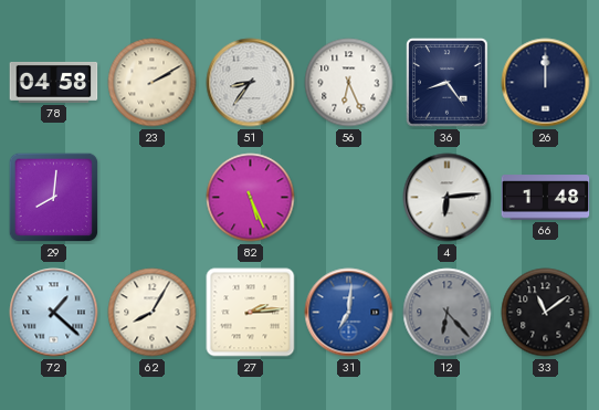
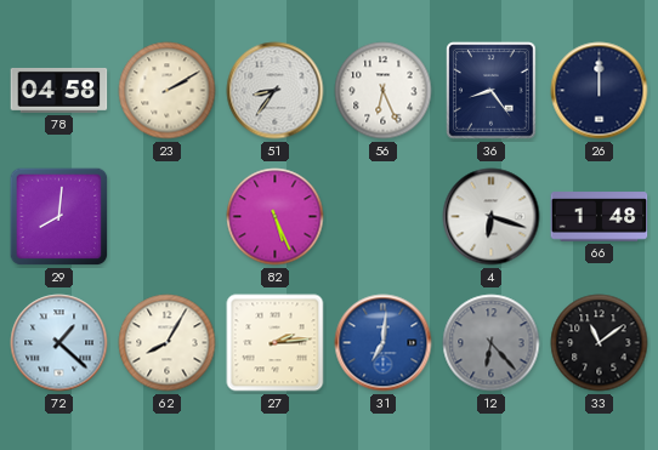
4: 6:14 -> 6:18 (492, 217)
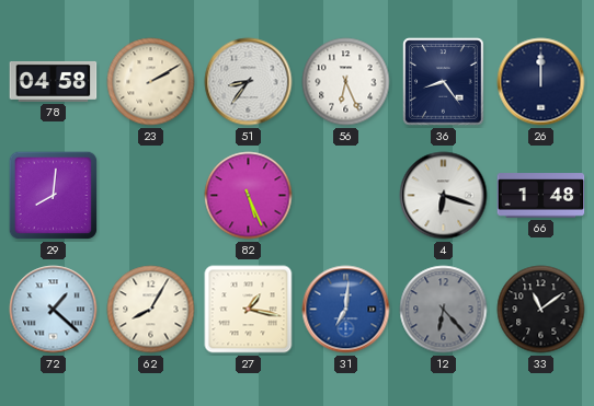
27: 2:14 -> 1:17 (249, 310)
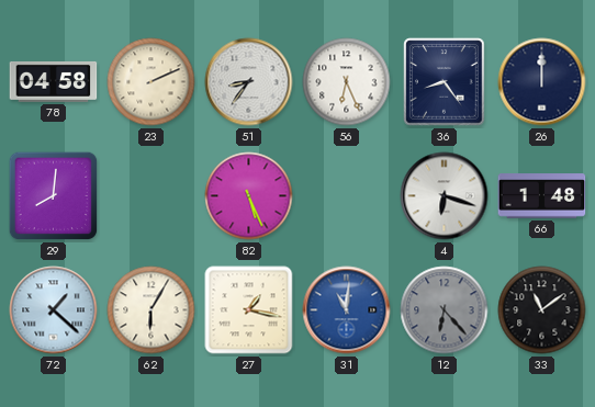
23: 2:10 -> 2:11 (151, 82)
62: 8:05 -> 6:05 (151, 310)
31: 7:01 -> 11:01 (347, 310)
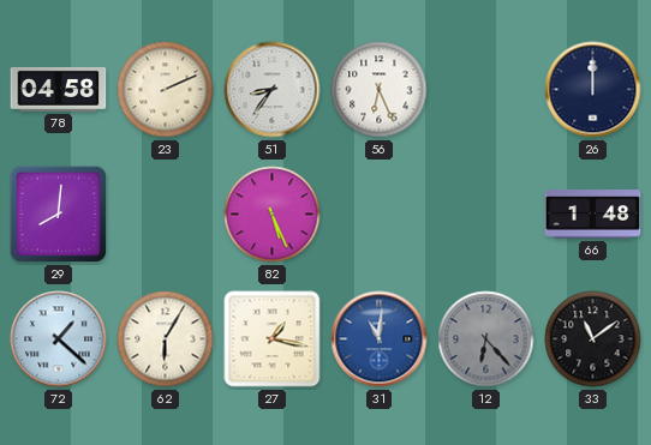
36: 8:24 -> none (445, 82)
4: 6:18 -> none (445, 196)
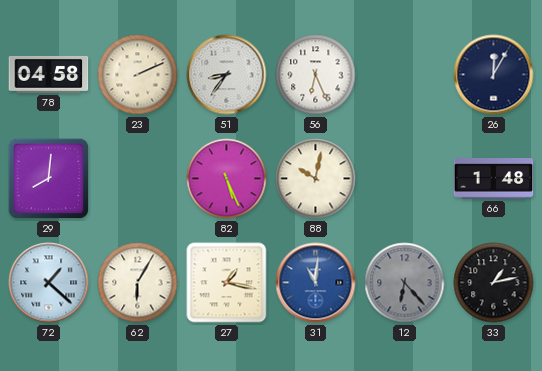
26: 12:00 -> 12:05 (494, 75)
88: none -> 10:02 (316, 179)
33: 11:09 -> 1:13 (494, 283)
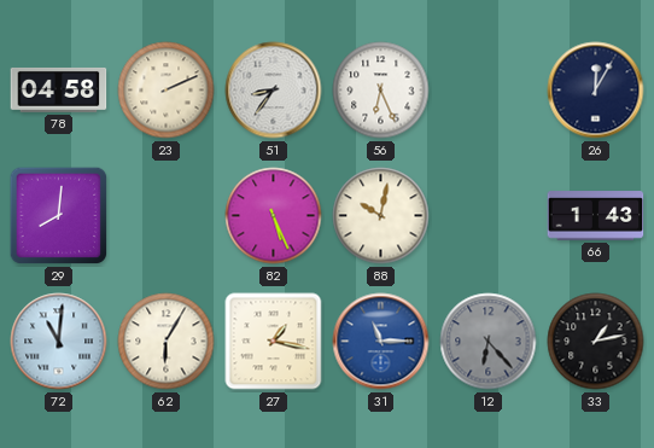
66: 1:48 -> 1:43 (596, 216)
72: 1:22 -> 11:01 (59, 342)
31: 11:01 -> 11:15 (381, 342)
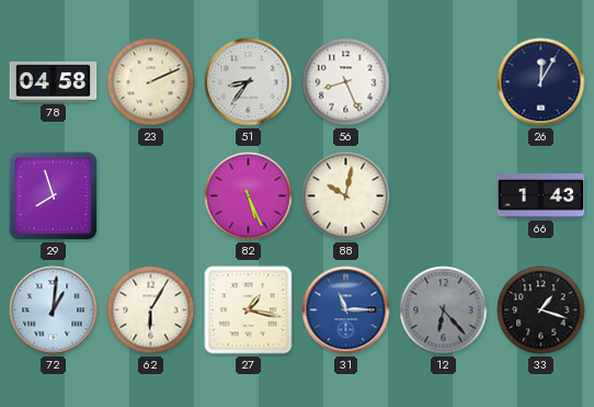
56: 6:26 -> 8:26 (346, 82)
29: 8:01 -> 7:57 (54, 196)
72: 11:01 -> 1:01 (54, 310)
33: 1:13 -> 1:18 (541, 310)
